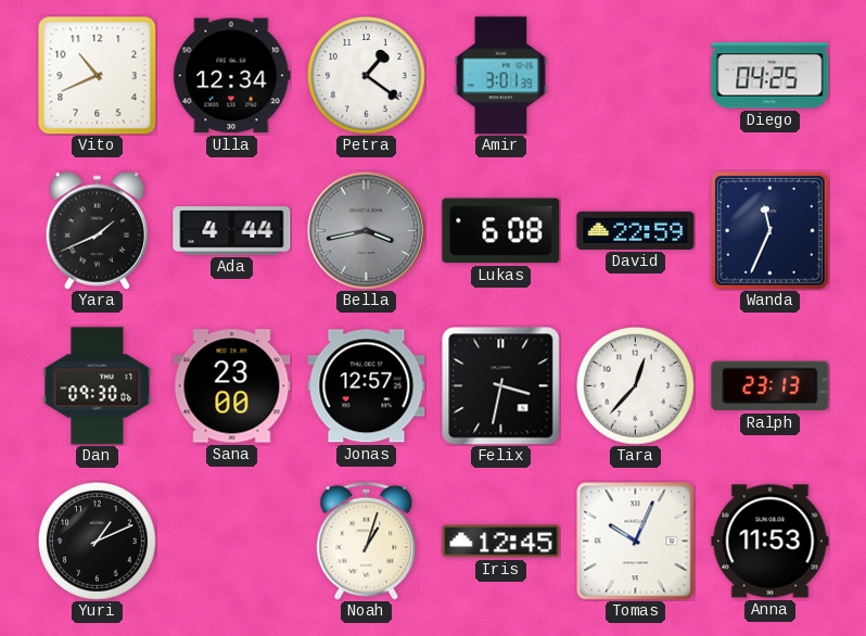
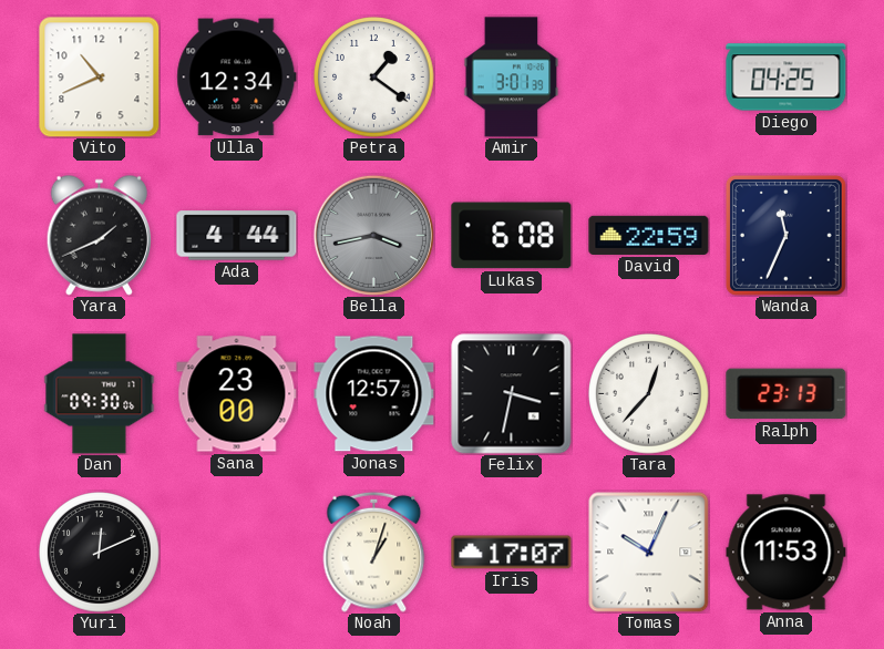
Yuri: 1:11 -> 12:11 (100, 553)
Iris: 12:45 -> 17:07 (512, 553)
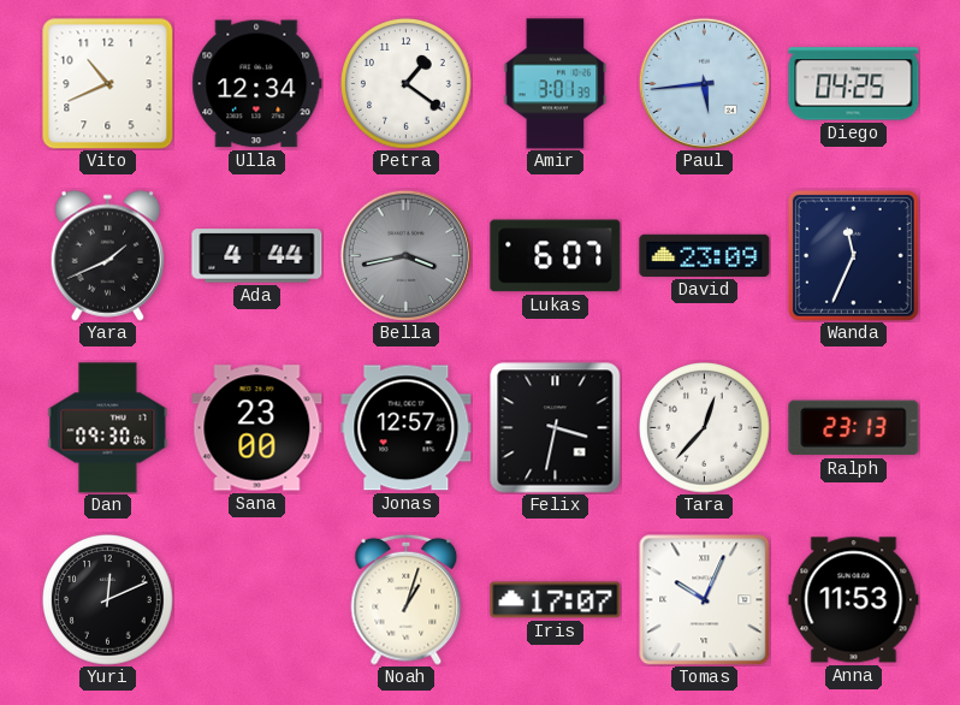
Paul: none -> 5:44 (704, 83)
Lukas: 6:08 -> 6:07 (556, 256)
David: 22:59 -> 23:09 (705, 255)
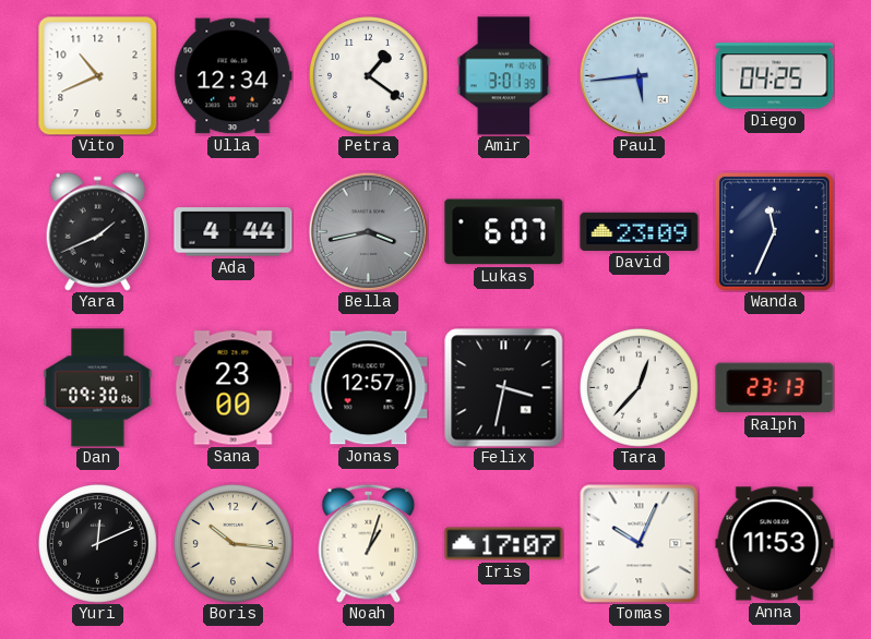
Boris: none -> 10:16 (234, 544)
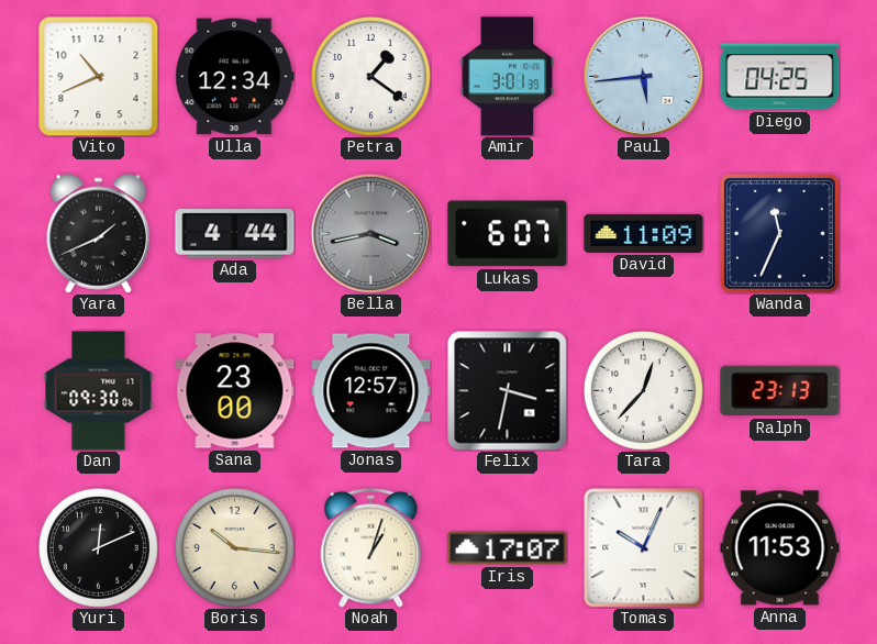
David: 23:09 -> 11:09 (644, 233)
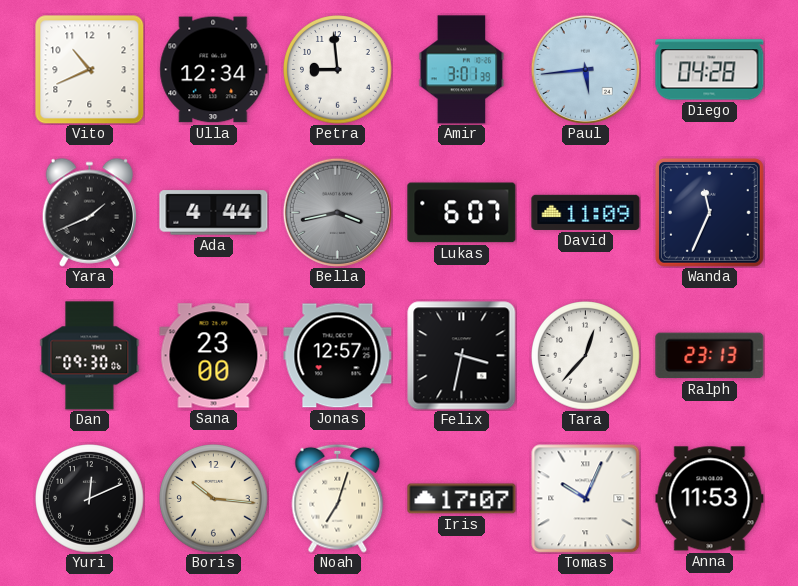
Petra: 1:21 -> 8:59 (338, 70)
Diego: 04:25 -> 04:28 (710, 70)
Noah: 1:03 -> 7:03 (338, 498)
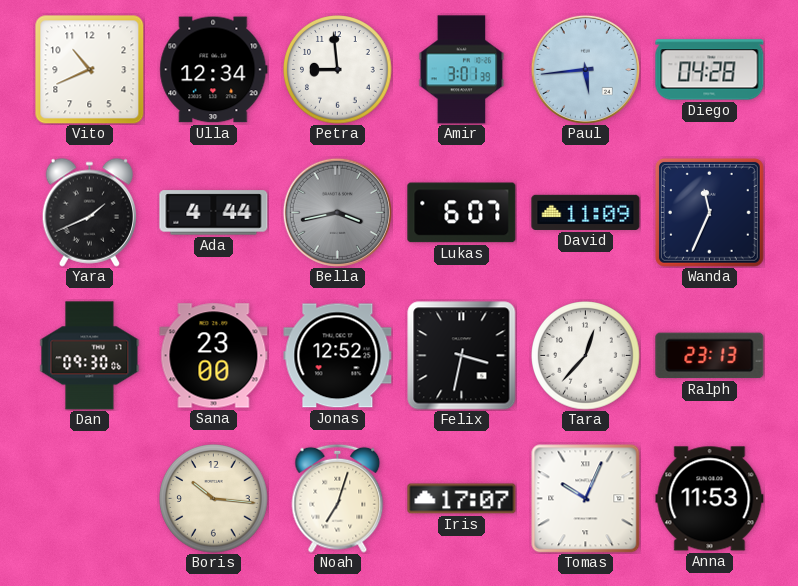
Jonas: 12:57 -> 12:52 (338, 356)
Yuri: 12:11 -> none (90, 499)
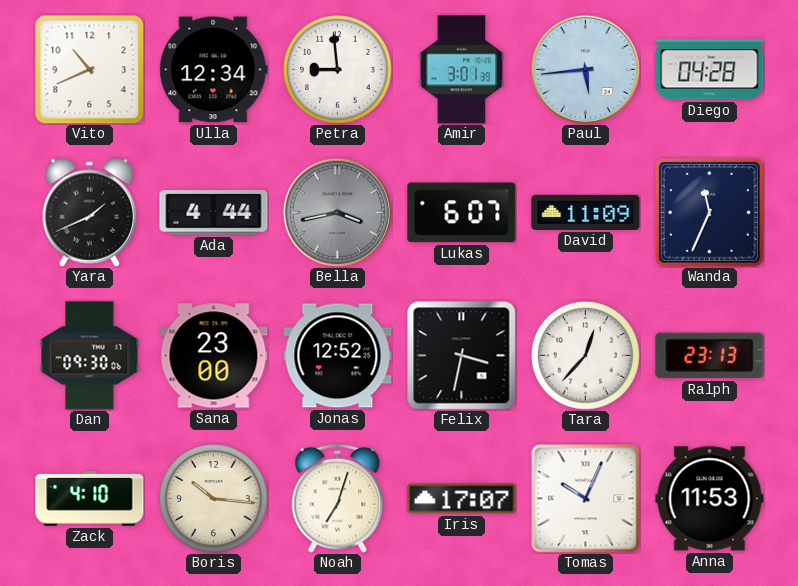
Zack: none -> 4:10 (90, 499)
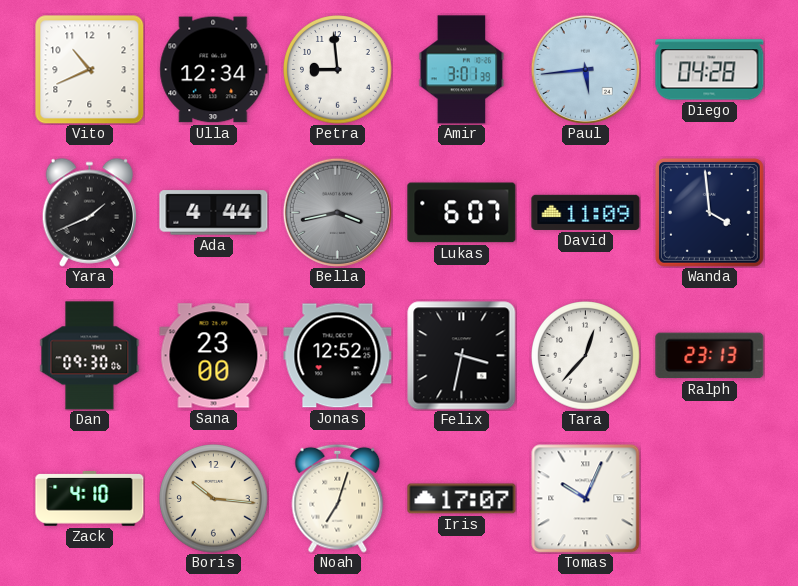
Wanda: 11:34 -> 3:59 (709, 212)
Anna: 11:53 -> none (710, 499)
